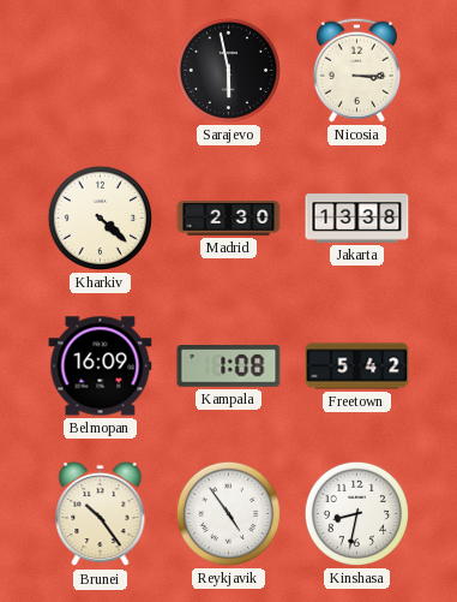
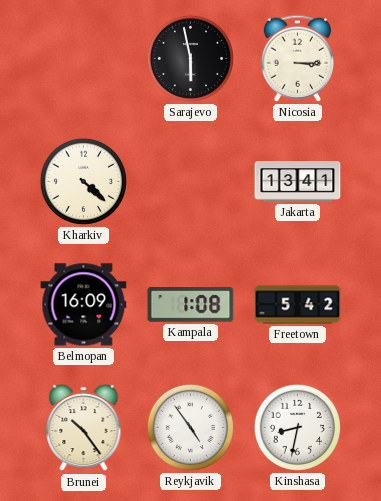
Madrid: 2:30 -> none (229, 219)
Jakarta: 13:38 -> 13:41 (298, 182)
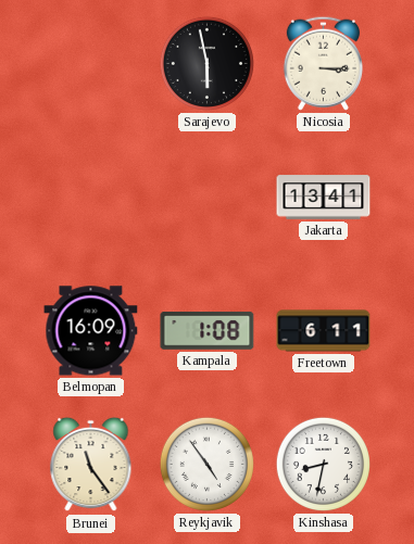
Kharkiv: 4:22 -> none (83, 181)
Freetown: 5:42 -> 6:11 (324, 331)
Brunei: 10:24 -> 11:24 (91, 465)
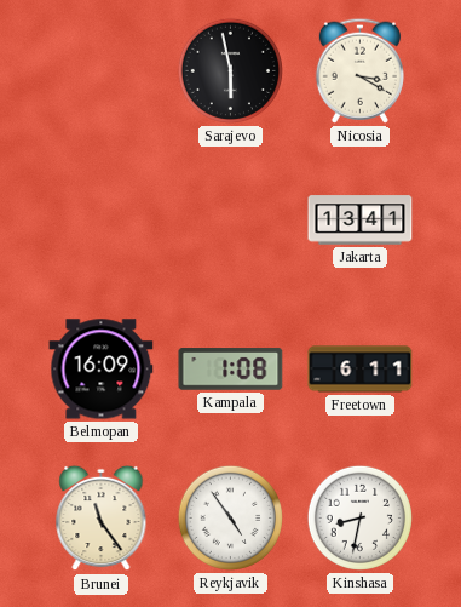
Nicosia: 3:15 -> 3:20 (359, 70)
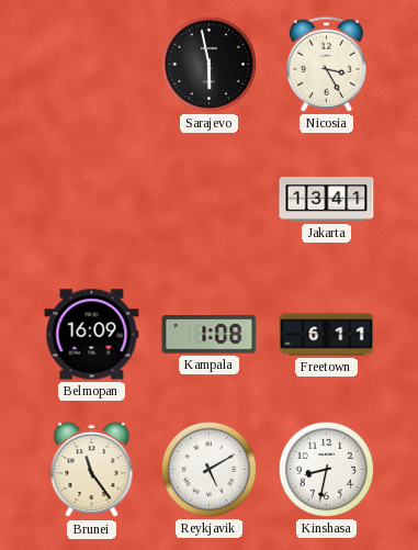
Nicosia: 3:20 -> 3:25 (326, 64)
Reykjavik: 4:54 -> 5:10 (208, 469)
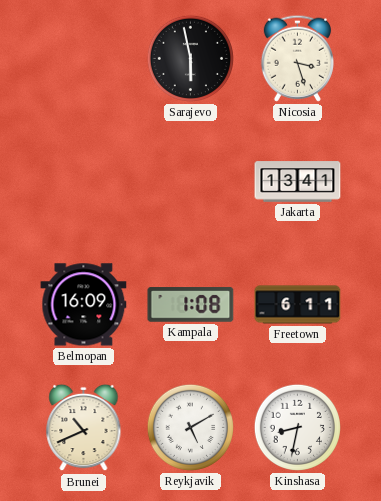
Nicosia: 3:25 -> 3:27 (297, 58)
Brunei: 11:24 -> 10:41 (84, 428)
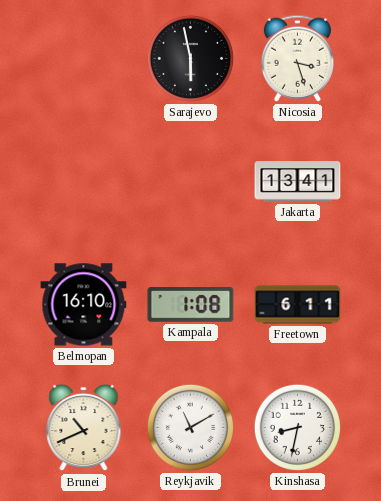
Belmopan: 16:09 -> 16:10 (84, 305)
Reykjavik: 5:10 -> 11:10 (190, 427)
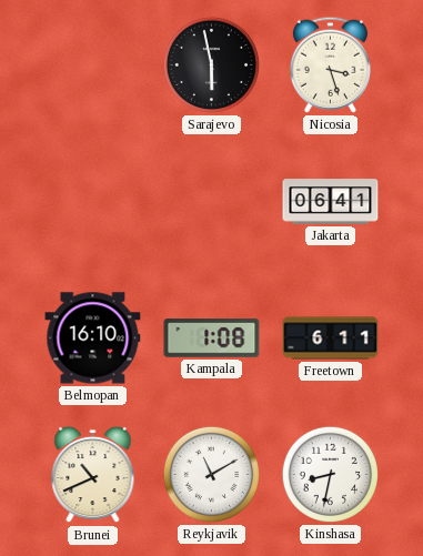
Jakarta: 13:41 -> 06:41 (331, 202)
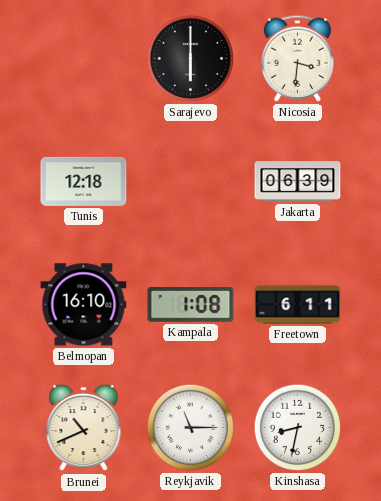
Sarajevo: 5:58 -> 6:00 (190, 58)
Nicosia: 3:27 -> 3:31 (297, 58)
Tunis: none -> 12:18 (84, 181)
Jakarta: 06:41 -> 06:39 (298, 182)
Reykjavik: 11:10 -> 11:15 (190, 427)
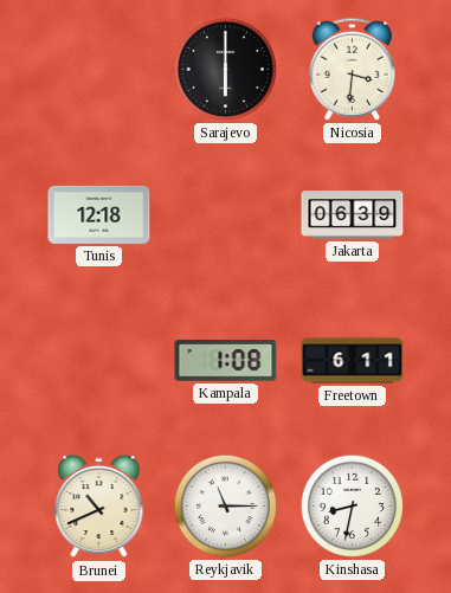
Belmopan: 16:10 -> none (84, 305)
